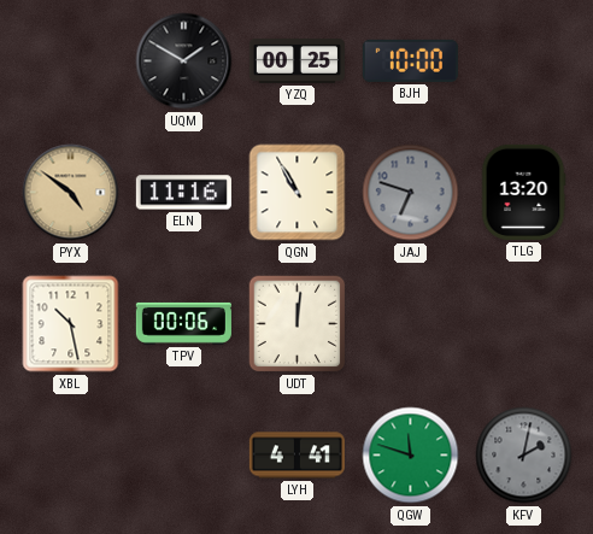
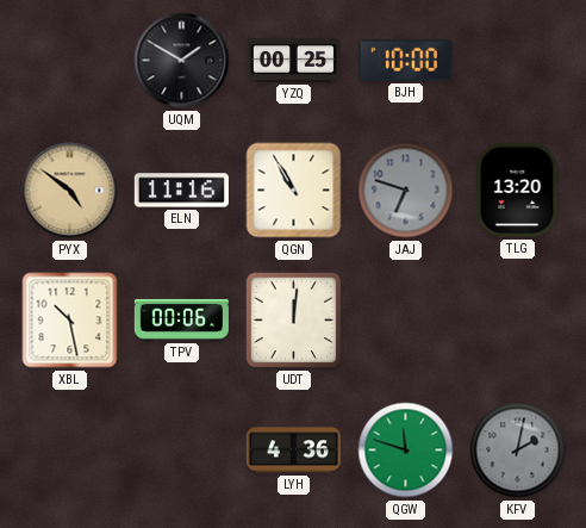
LYH: 4:41 -> 4:36 (293, 451)
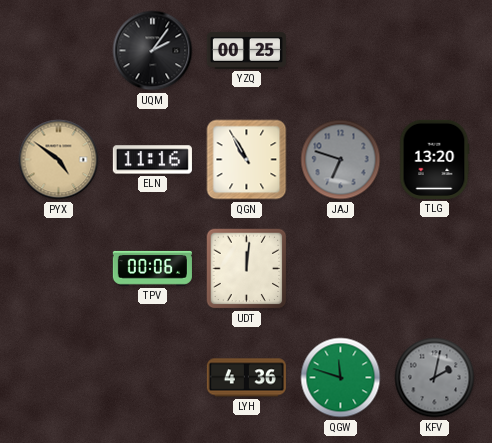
UQM: 1:50 -> 2:06 (153, 51)
BJH: 10:00 -> none (405, 60)
XBL: 10:28 -> none (70, 321)
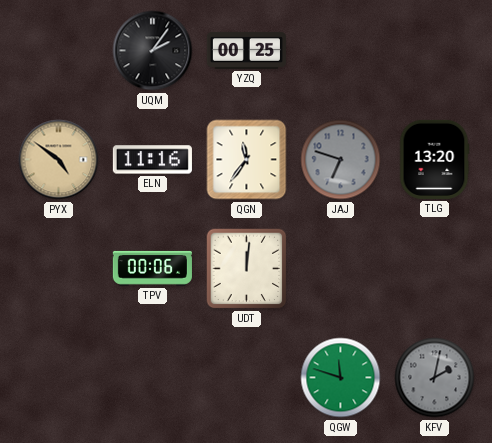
QGN: 10:55 -> 11:36 (247, 160)
LYH: 4:36 -> none (246, 378)
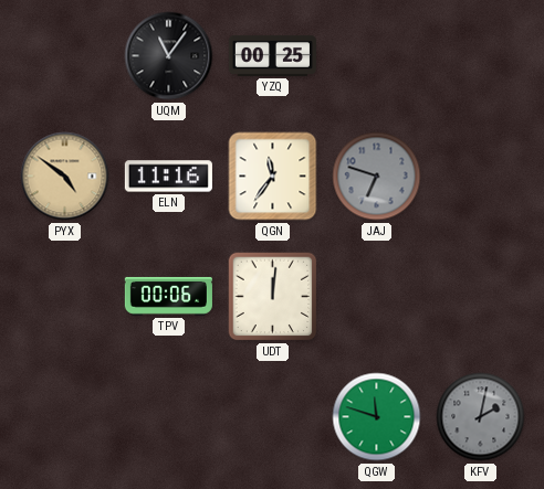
UQM: 2:06 -> 11:06 (169, 56)
TLG: 13:20 -> none (434, 159)
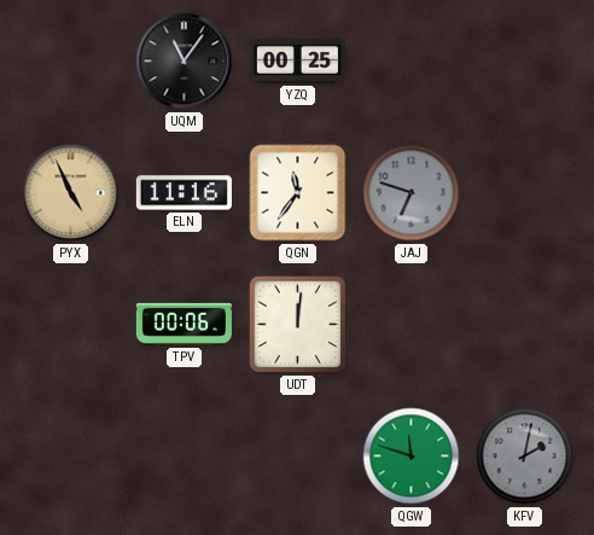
PYX: 4:51 -> 4:56 (71, 193)
